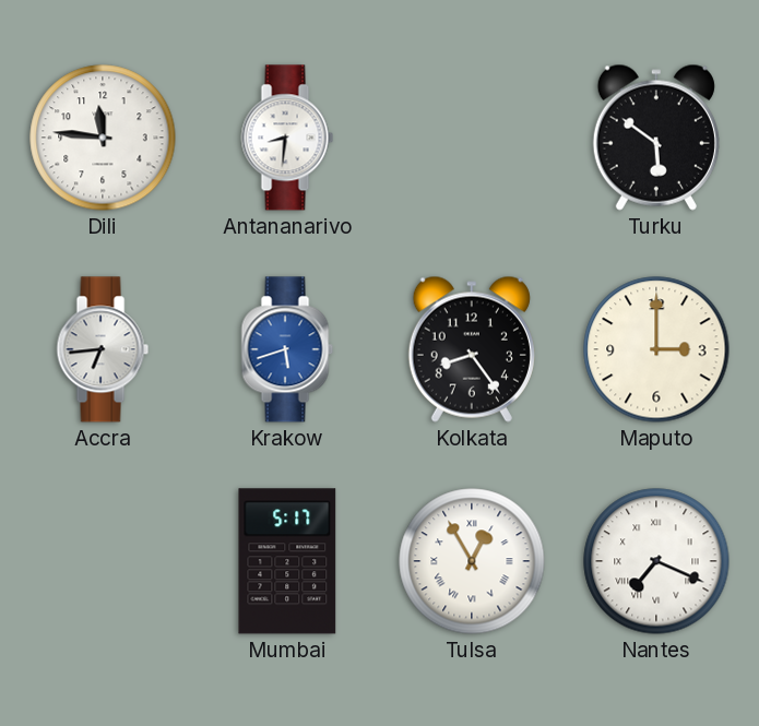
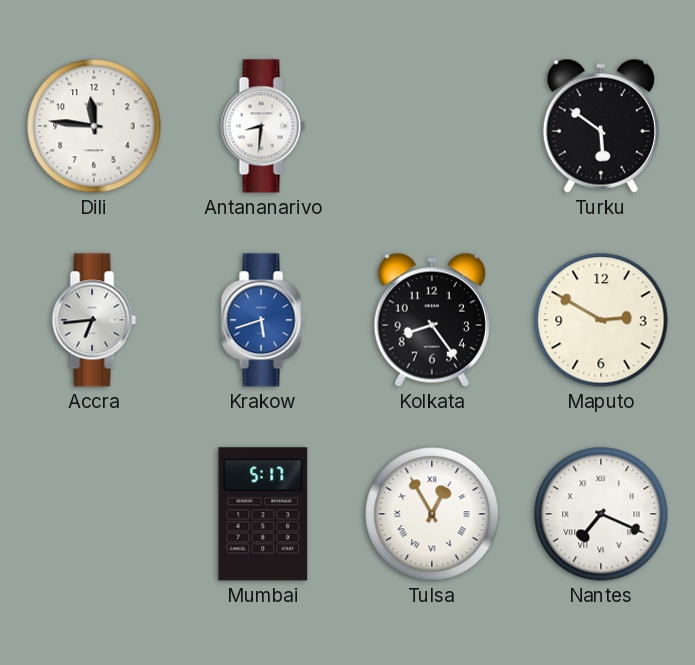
Maputo: 3:00 -> 2:50 (601, 320)
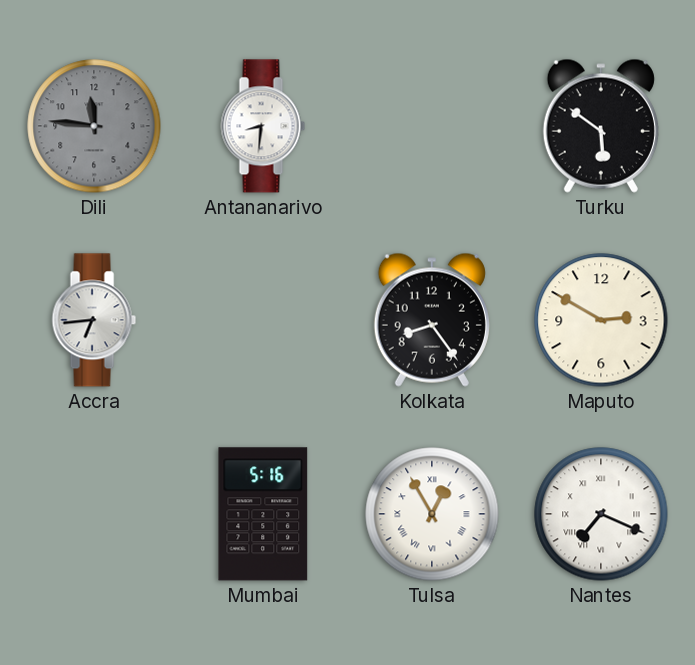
Dili dial: white -> grey (94, 126)
Krakow: 5:42 -> none (263, 320)
Mumbai: 5:17 -> 5:16 (263, 514)
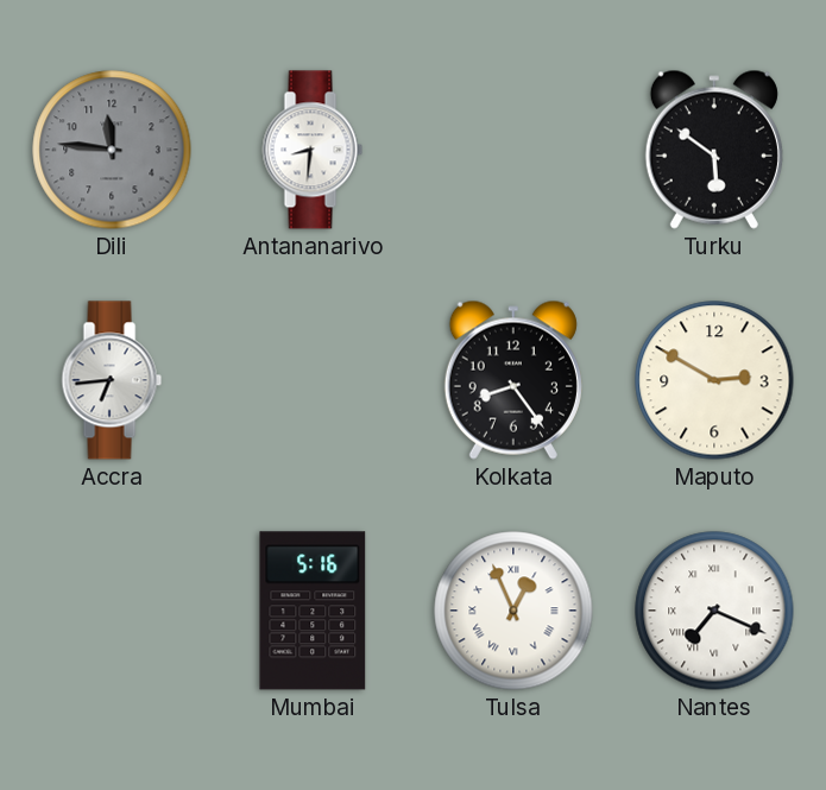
Tulsa: 12:55 -> 12:56 (513, 611)
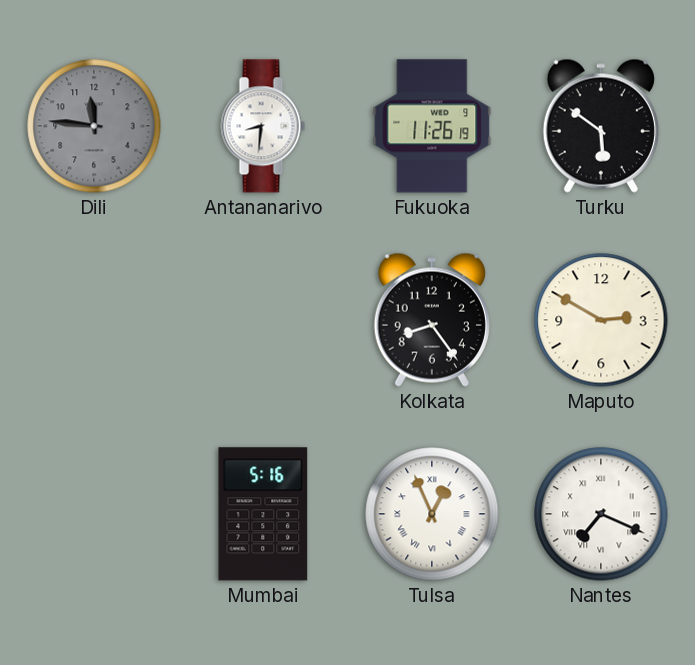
Fukuoka: none -> 11:26 (432, 126)
Accra: 6:44 -> none (112, 380)
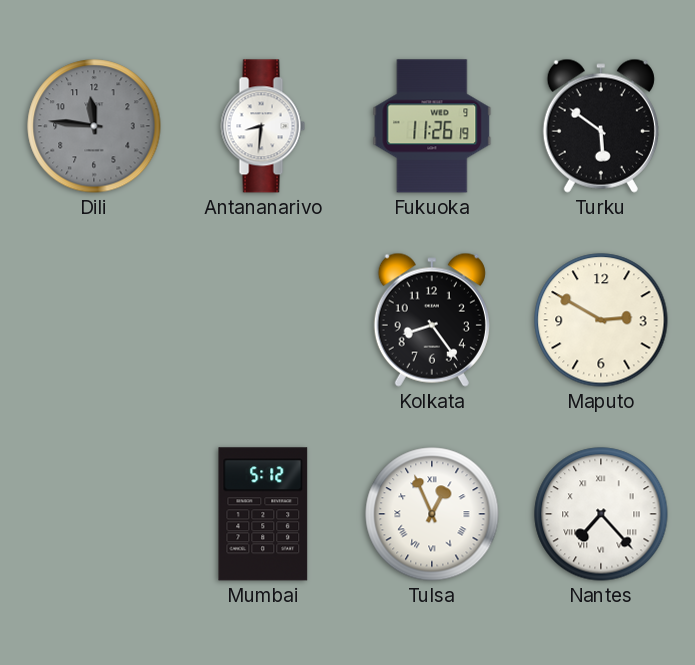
Mumbai: 5:16 -> 5:12 (263, 514)
Nantes: 7:19 -> 7:23 (601, 514)
